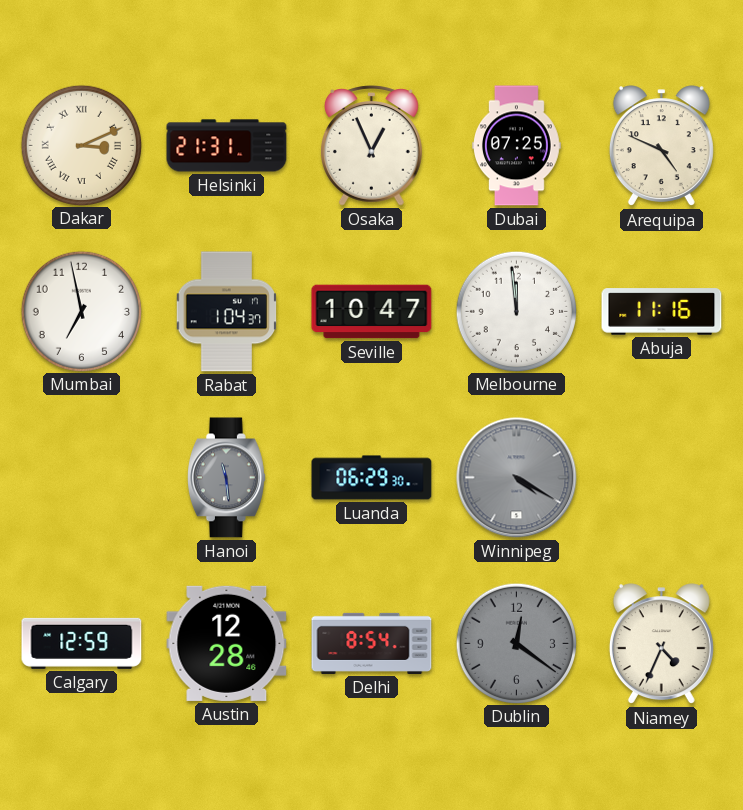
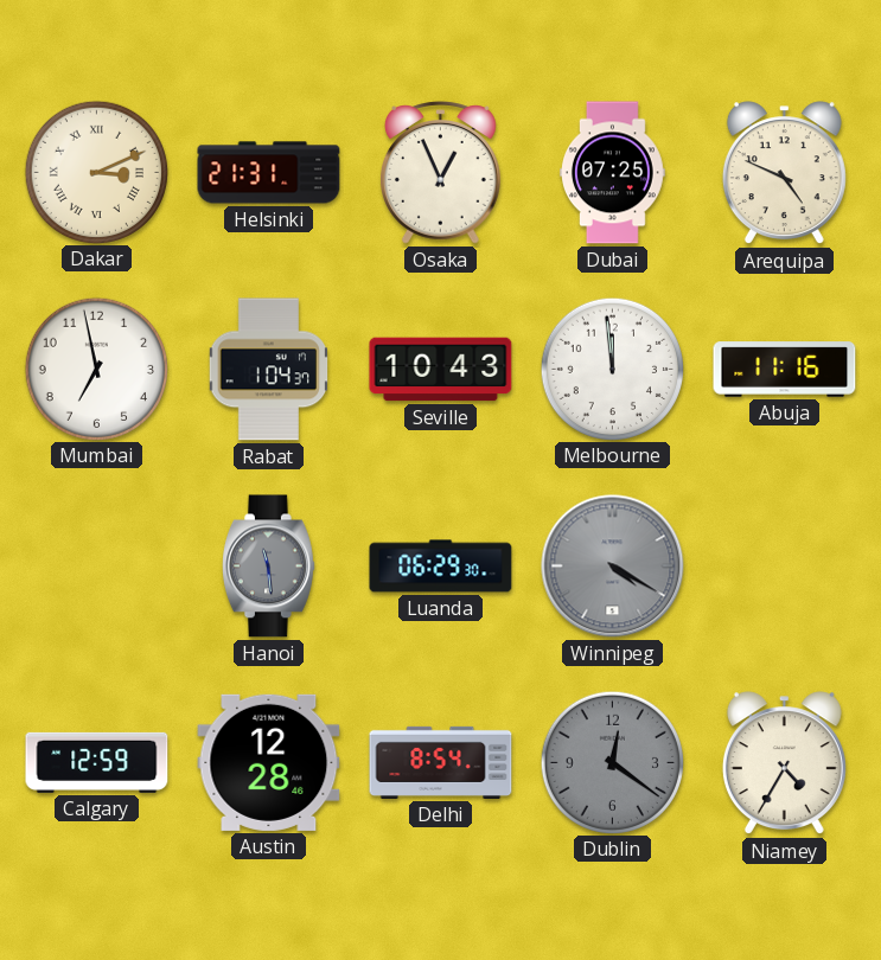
Seville: 10:47 -> 10:43 (441, 370)
Niamey: 4:34 -> 4:35 (784, 763)
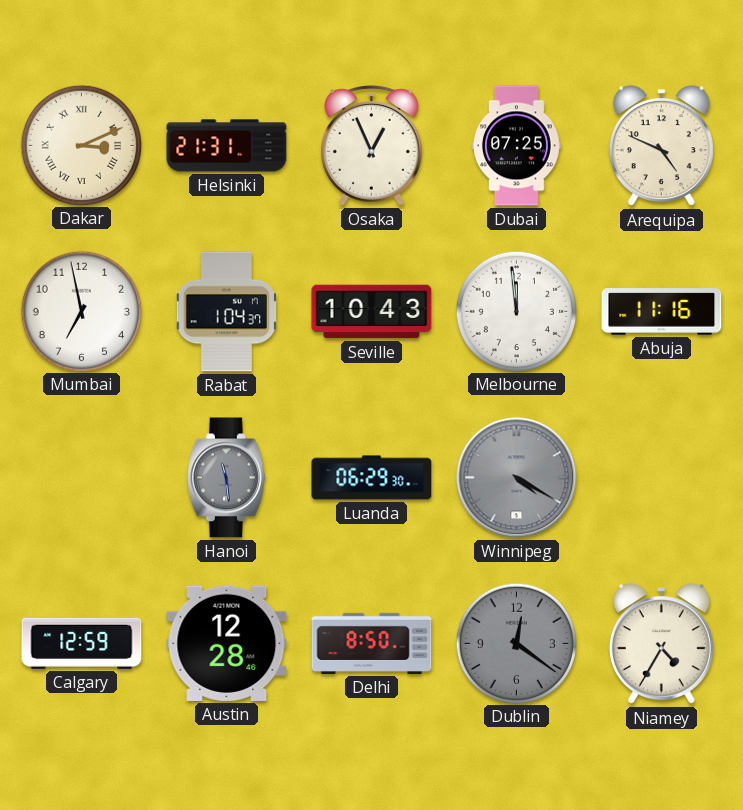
Delhi: 8:54 -> 8:50 (372, 643)
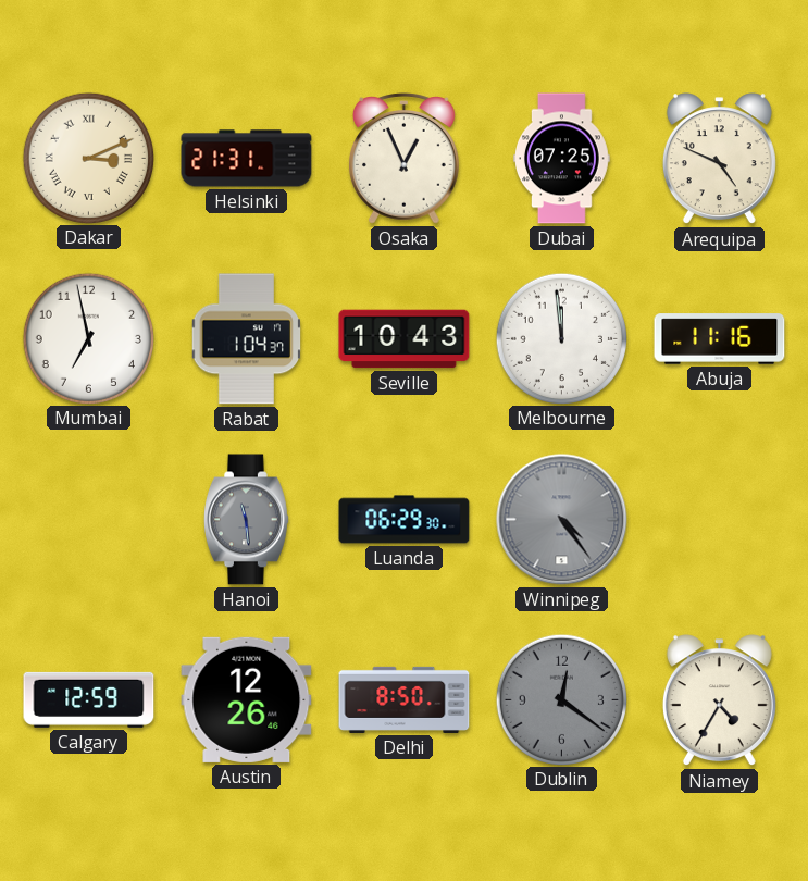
Winnipeg: 4:20 -> 4:24 (562, 520)
Austin: 12:28 -> 12:26 (247, 699)
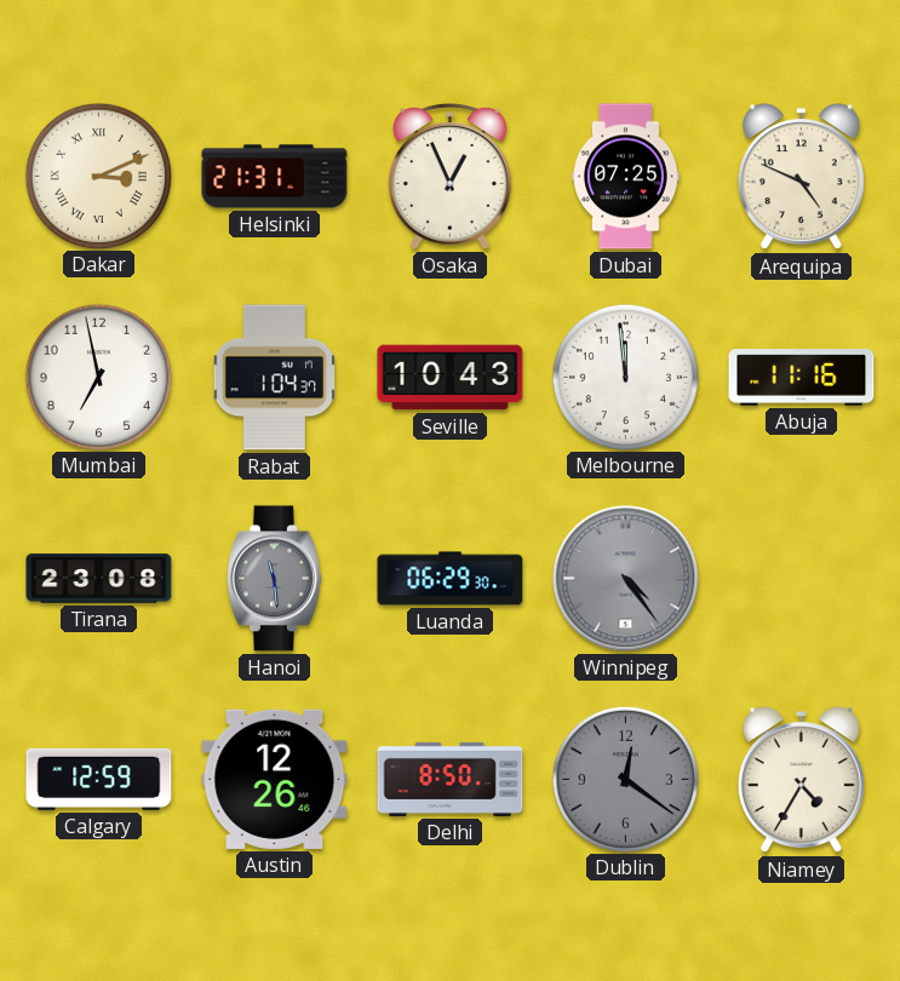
Tirana: none -> 23:08 (99, 579)
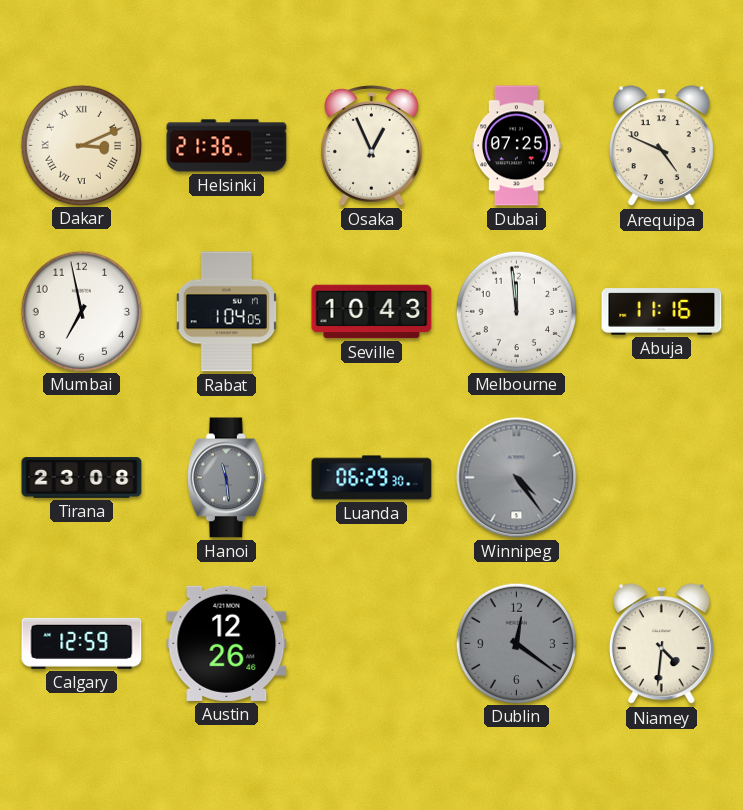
Helsinki: 21:31 -> 21:36 (227, 146)
Rabat: 1:04:37 -> 1:04:05 (226, 312)
Delhi: 8:50 -> none (451, 779)
Niamey: 4:35 -> 4:31 (661, 644)
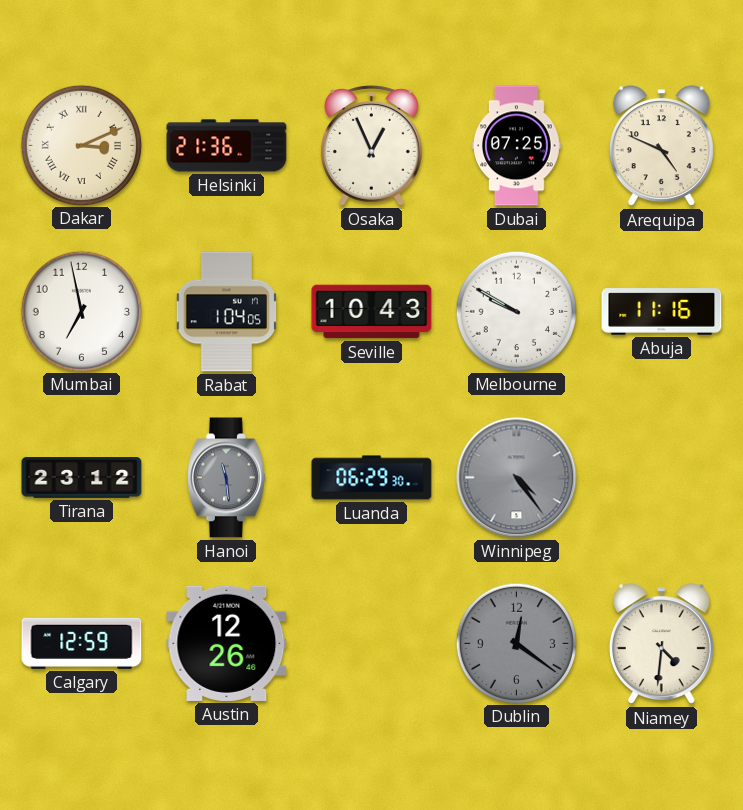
Melbourne: 11:59 -> 9:50 (516, 311)
Tirana: 23:08 -> 23:12 (82, 478)
